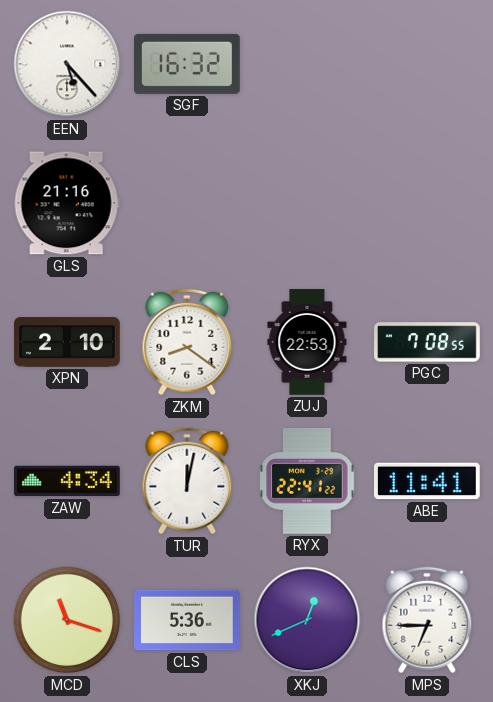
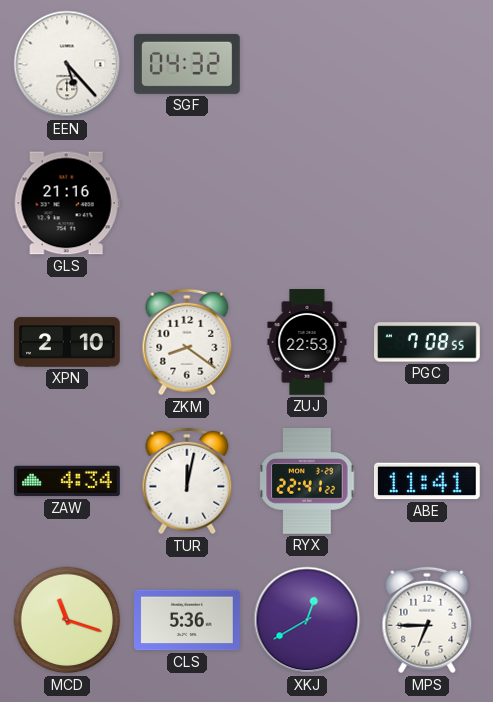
SGF: 16:32 -> 04:32 (188, 64)
XKJ: 12:41 -> 12:40 (307, 620)
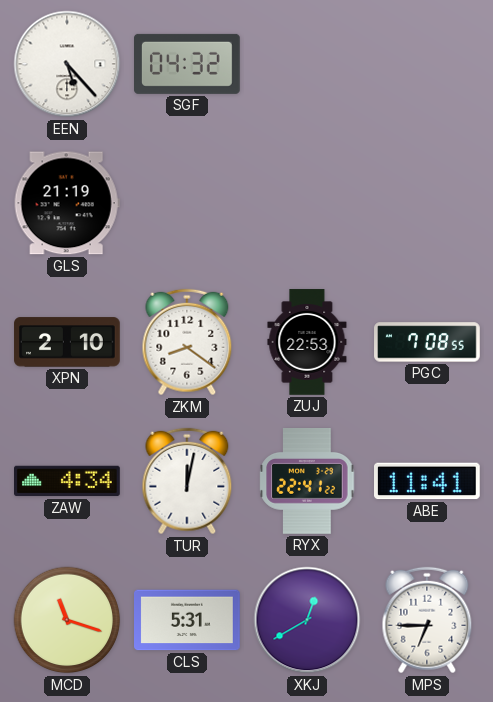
GLS: 21:16 -> 21:19 (67, 203)
CLS: 5:36 -> 5:31 (188, 620)
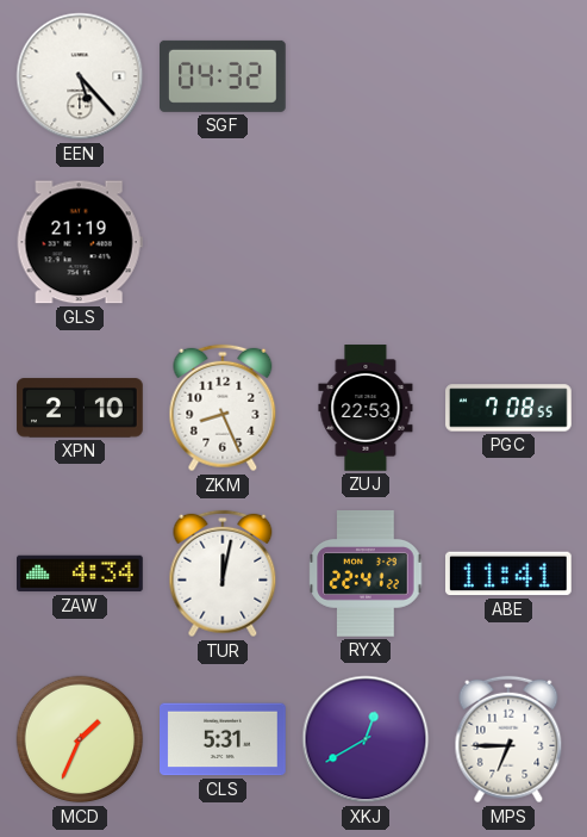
ZKM: 8:21 -> 8:26 (223, 408)
MCD: 11:18 -> 1:34 (80, 739)
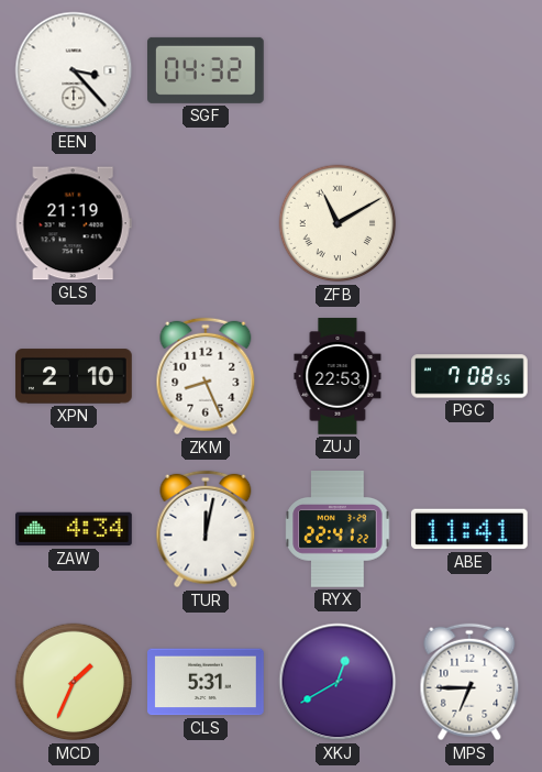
EEN: 5:23 -> 3:23 (74, 70)
ZFB: none -> 11:10 (338, 223)
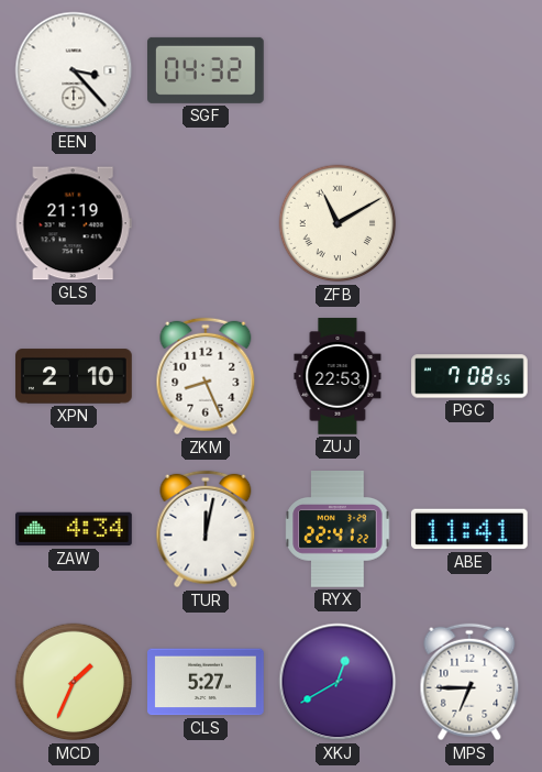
CLS: 5:31 -> 5:27 (207, 682)
